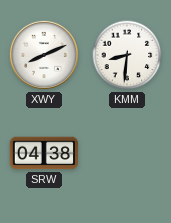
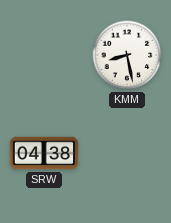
XWY: 8:11 -> none (44, 55)
KMM: 8:31 -> 8:28 (127, 55)
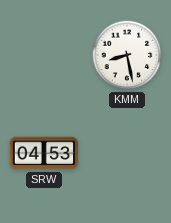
SRW: 04:38 -> 04:53 (44, 153)
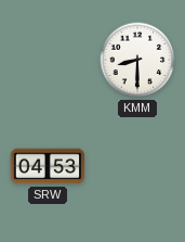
KMM: 8:28 -> 8:30 (137, 60)
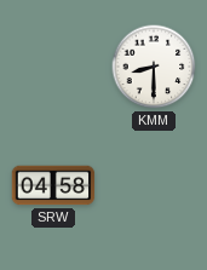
SRW: 04:53 -> 04:58 (53, 185)
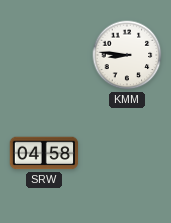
KMM: 8:30 -> 8:46 (127, 55)
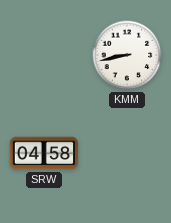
KMM: 8:46 -> 8:43 (127, 55)
